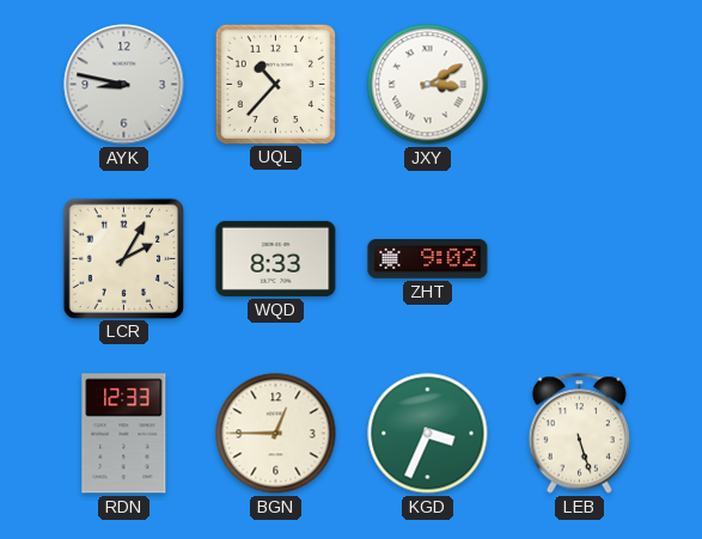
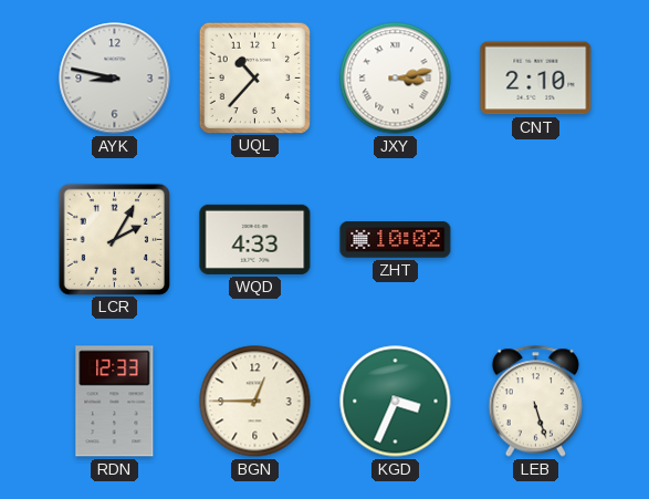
JXY: 3:10 -> 3:13 (396, 79)
CNT: none -> 2:10 (536, 79)
WQD: 8:33 -> 4:33 (255, 239)
ZHT: 9:02 -> 10:02 (396, 240)
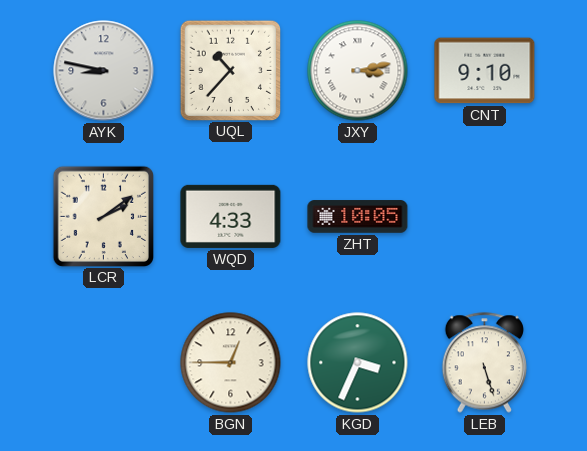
CNT: 2:10 -> 9:10 (485, 71)
LCR: 2:05 -> 2:09 (103, 216)
ZHT: 10:02 -> 10:05 (358, 217)
RDN: 12:33 -> none (115, 402)
